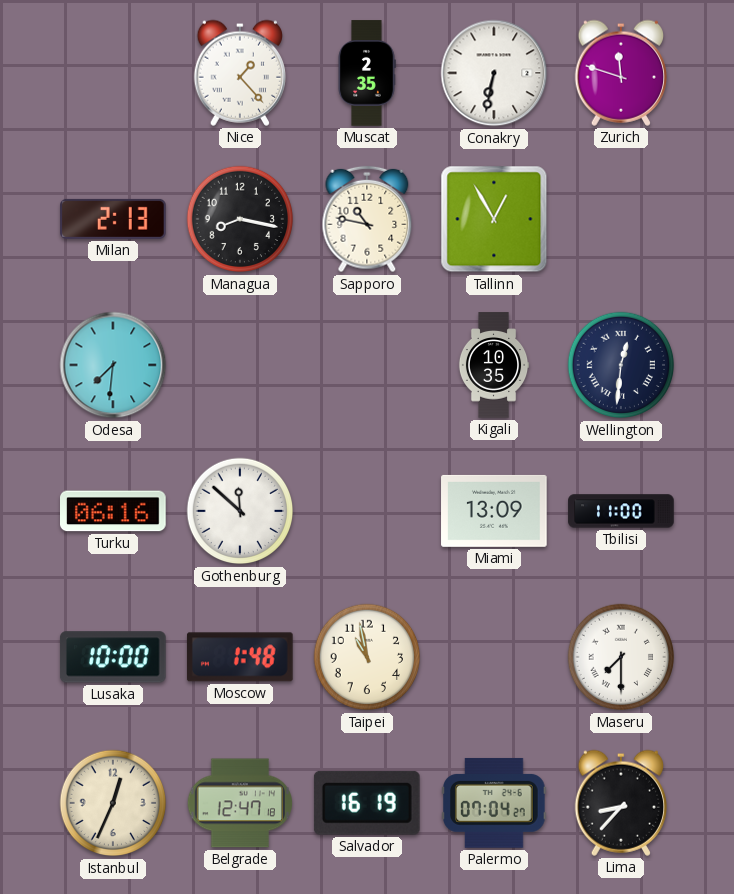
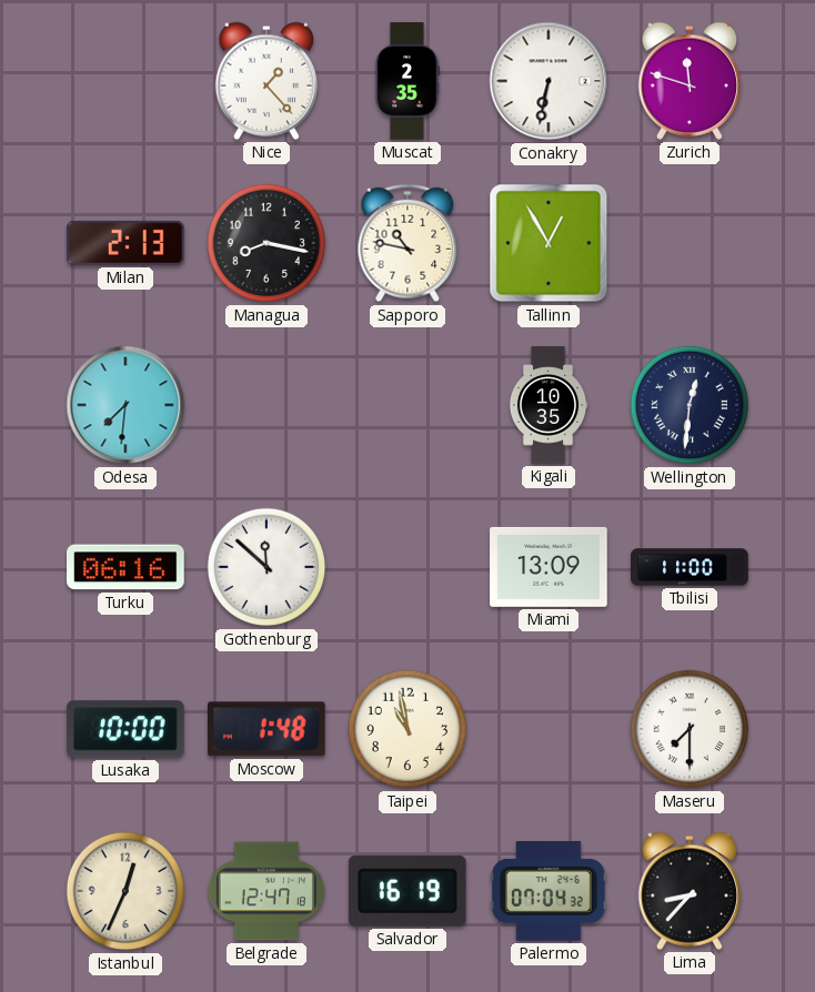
Palermo: 07:04:27 -> 07:04:32 (550, 891)
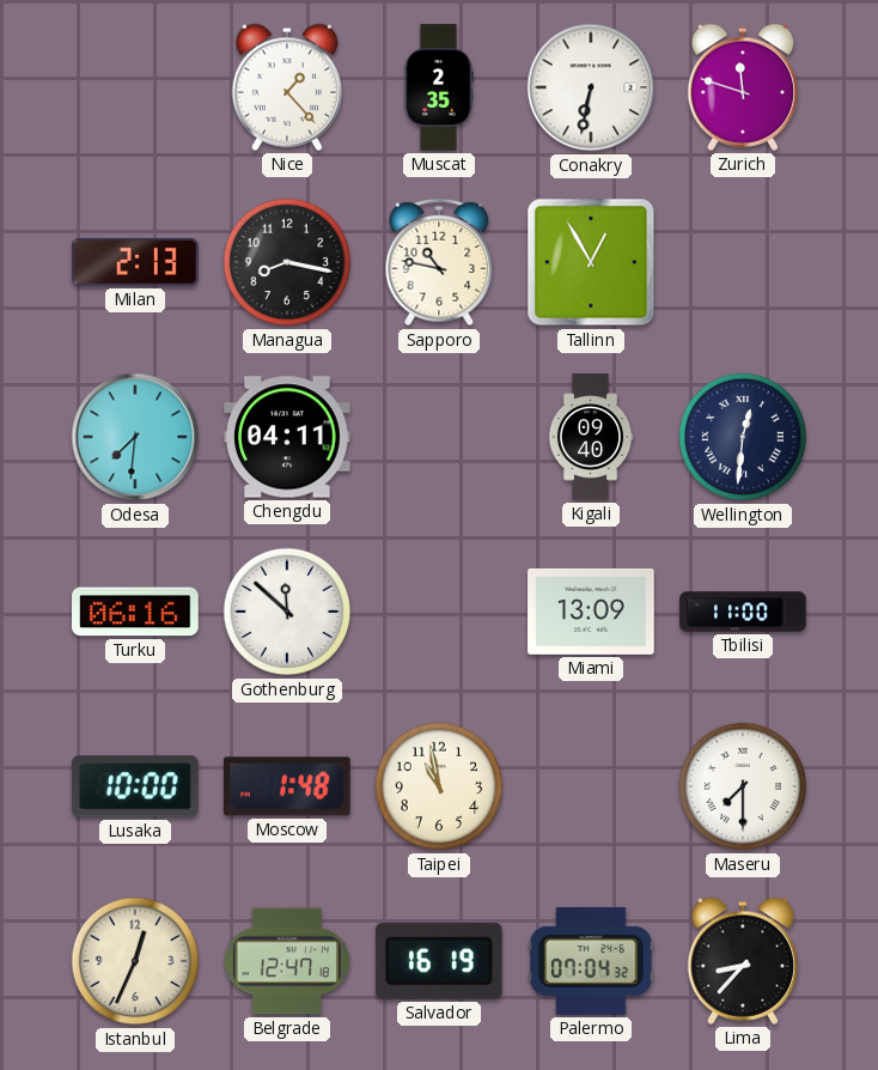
Chengdu: none -> 04:11 (287, 437)
Kigali: 10:35 -> 09:40 (591, 437)
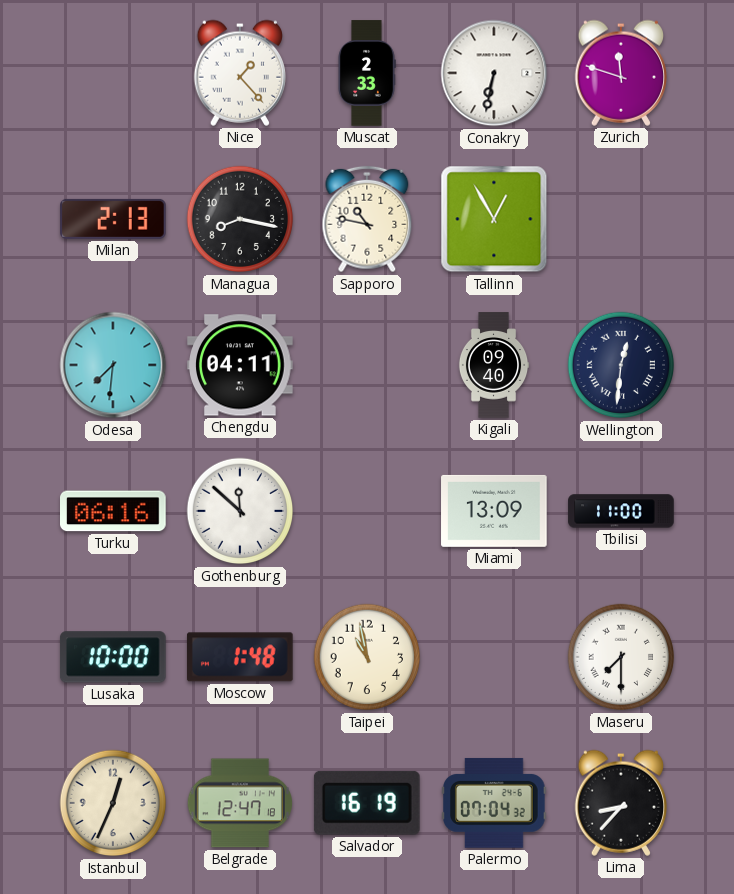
Muscat: 2:35 -> 2:33 (367, 73)
